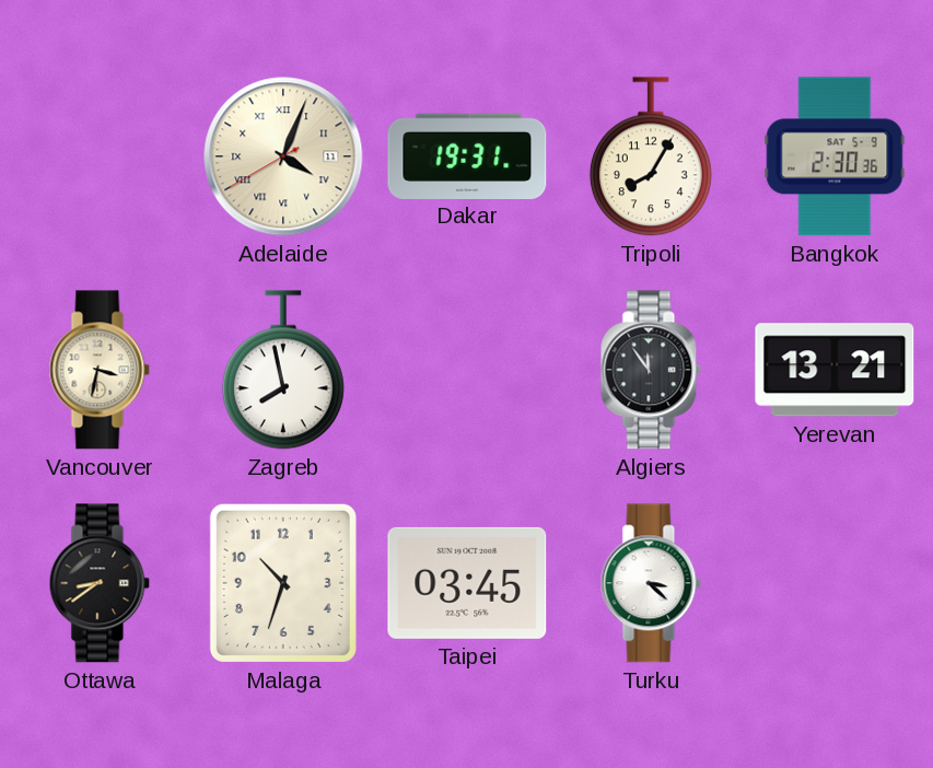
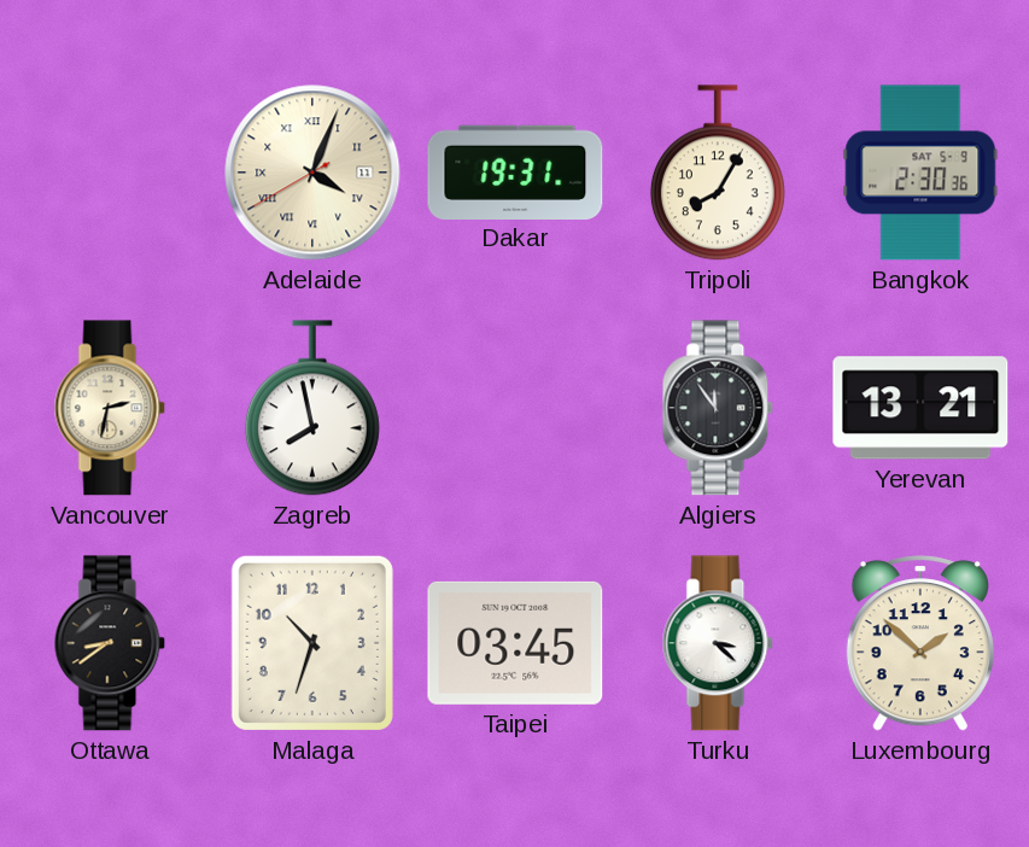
Vancouver: 3:32 -> 2:32 (110, 408)
Luxembourg: none -> 1:52 (920, 643)
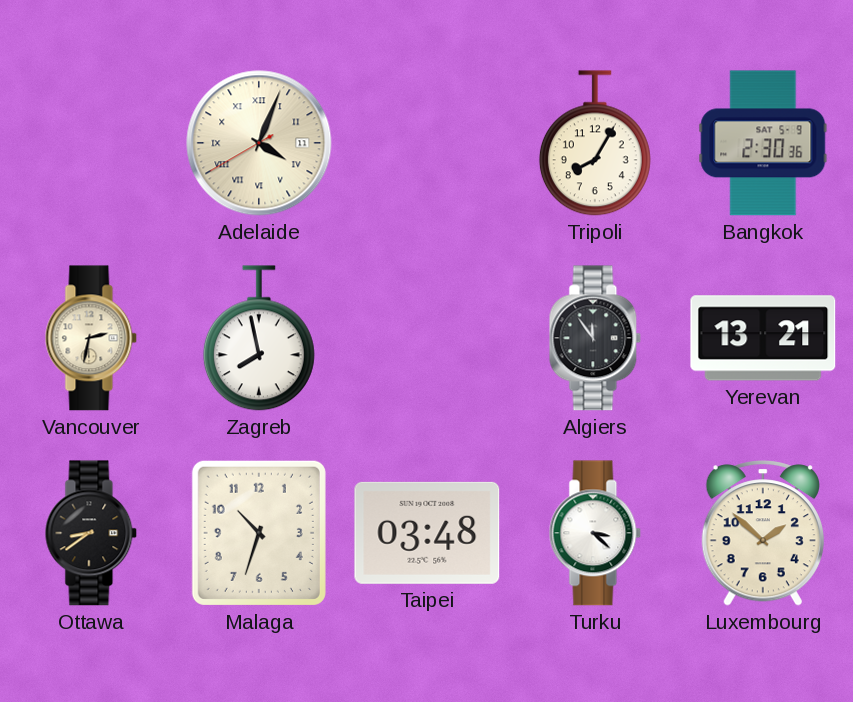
Dakar: 19:31 -> none (515, 171)
Taipei: 03:45 -> 03:48 (427, 533)
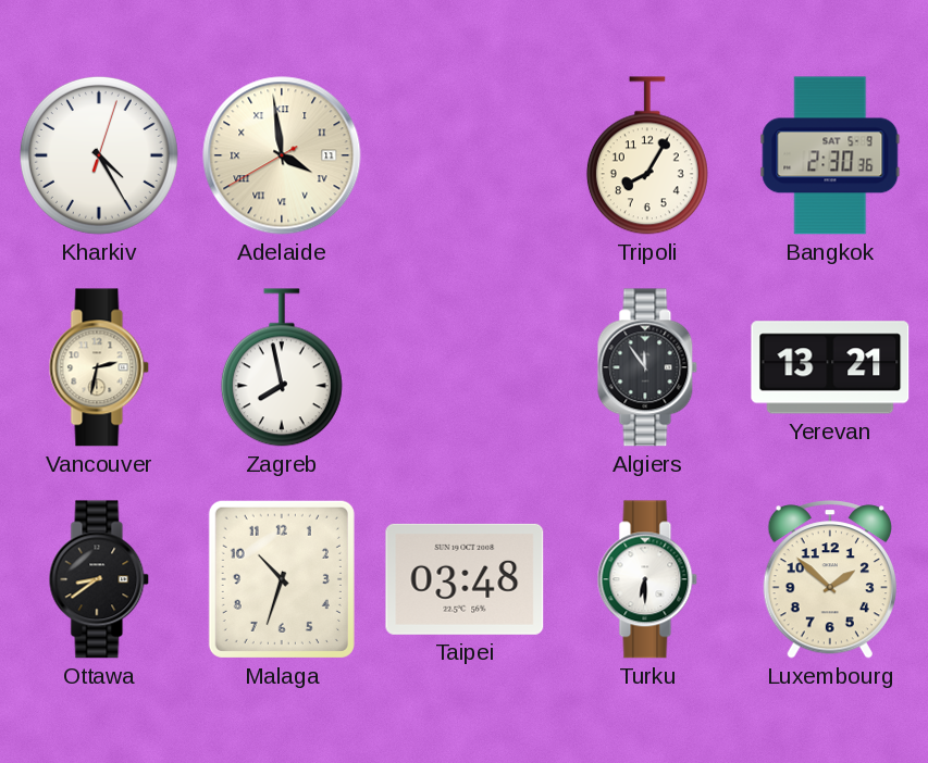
Kharkiv: none -> 4:25 (99, 155)
Adelaide: 4:03 -> 3:58 (282, 155)
Turku: 3:22 -> 6:30 (647, 579)
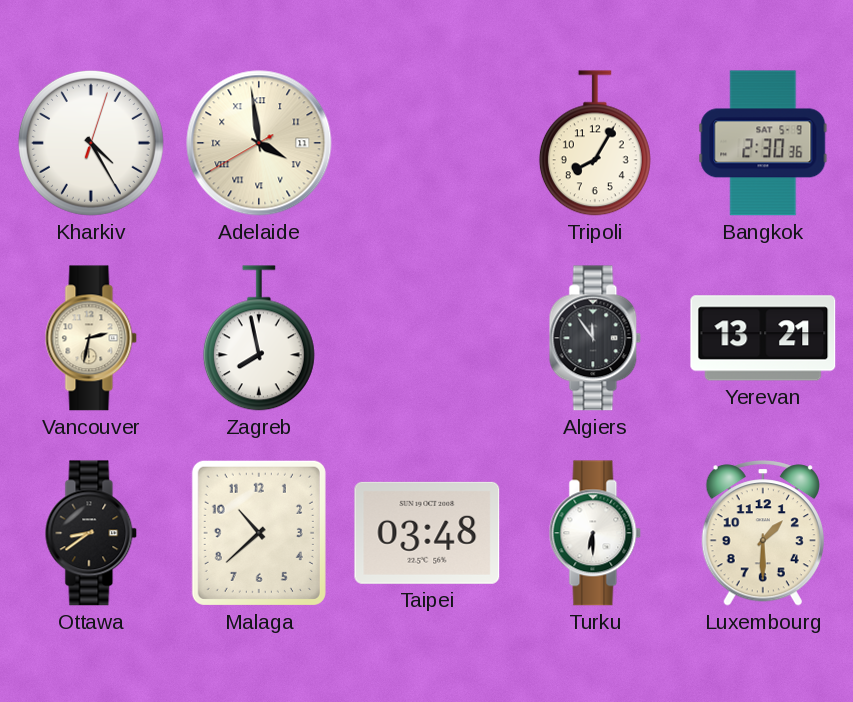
Malaga: 10:33 -> 10:38 (259, 533)
Luxembourg: 1:52 -> 1:30 (763, 533)
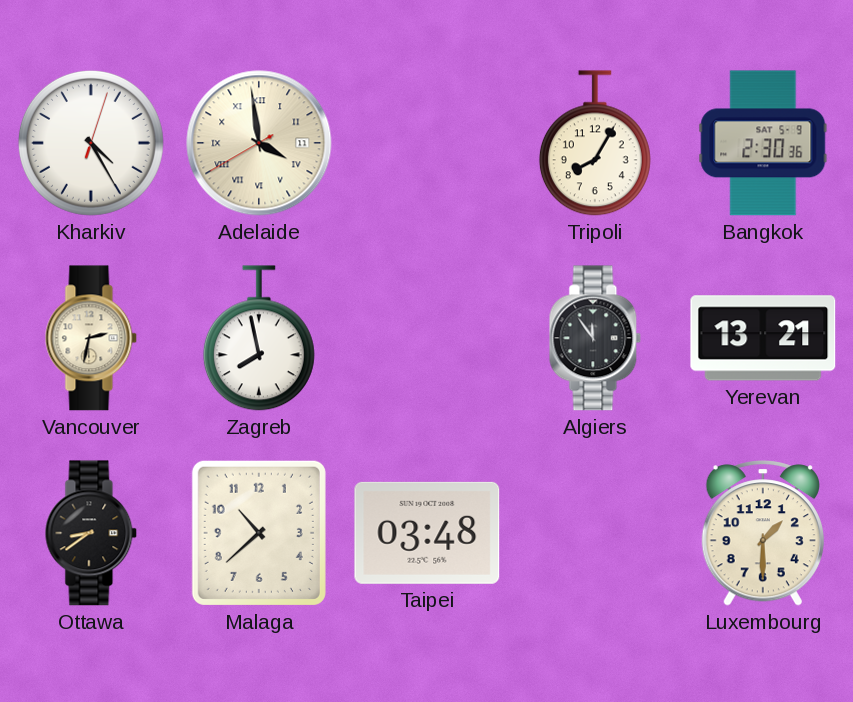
Turku: 6:30 -> none (595, 533)
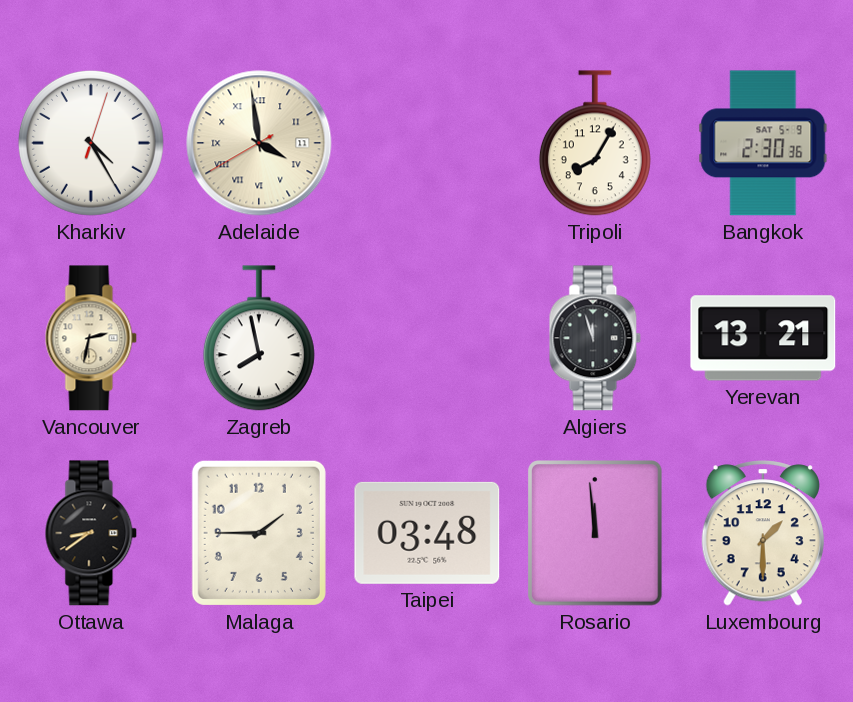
Algiers: 11:54 -> 11:57 (595, 338)
Malaga: 10:38 -> 1:45 (259, 533)
Rosario: none -> 11:59 (596, 534)
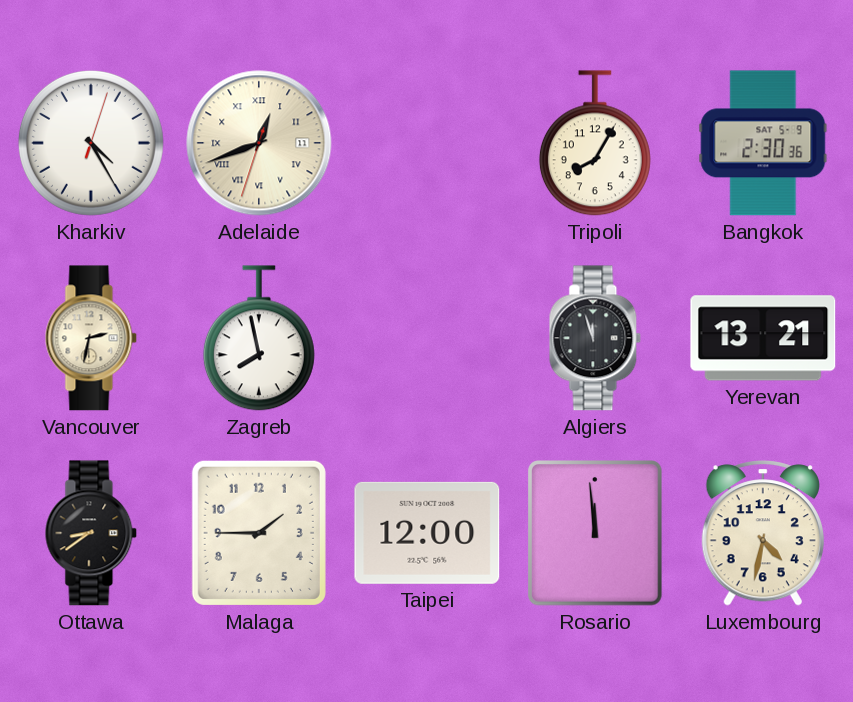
Adelaide: 3:58 -> 12:41 (259, 143)
Taipei: 03:48 -> 12:00 (427, 533)
Luxembourg: 1:30 -> 4:32 (763, 533)
